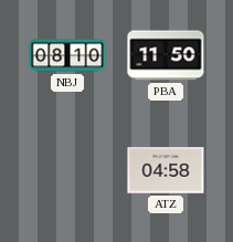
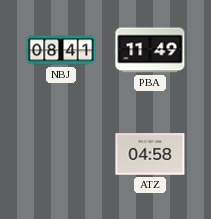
NBJ: 08:10 -> 08:41 (61, 50)
PBA: 11:50 -> 11:49 (150, 50)
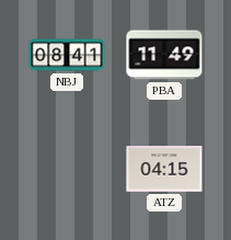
ATZ: 04:58 -> 04:15 (164, 169)
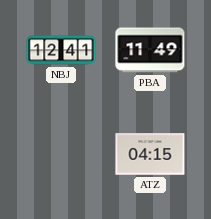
NBJ: 08:41 -> 12:41 (61, 50)
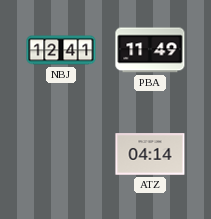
ATZ: 04:15 -> 04:14 (150, 154)
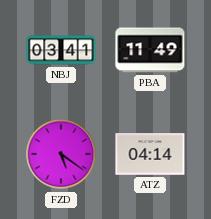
NBJ: 12:41 -> 03:41 (61, 50)
FZD: none -> 5:21 (61, 154)
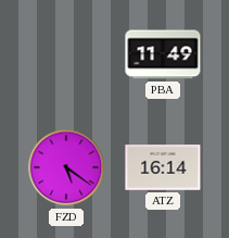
NBJ: 03:41 -> none (61, 50)
ATZ: 04:14 -> 16:14 (163, 167)
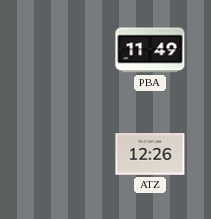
FZD: 5:21 -> none (66, 167)
ATZ: 16:14 -> 12:26 (150, 154)
